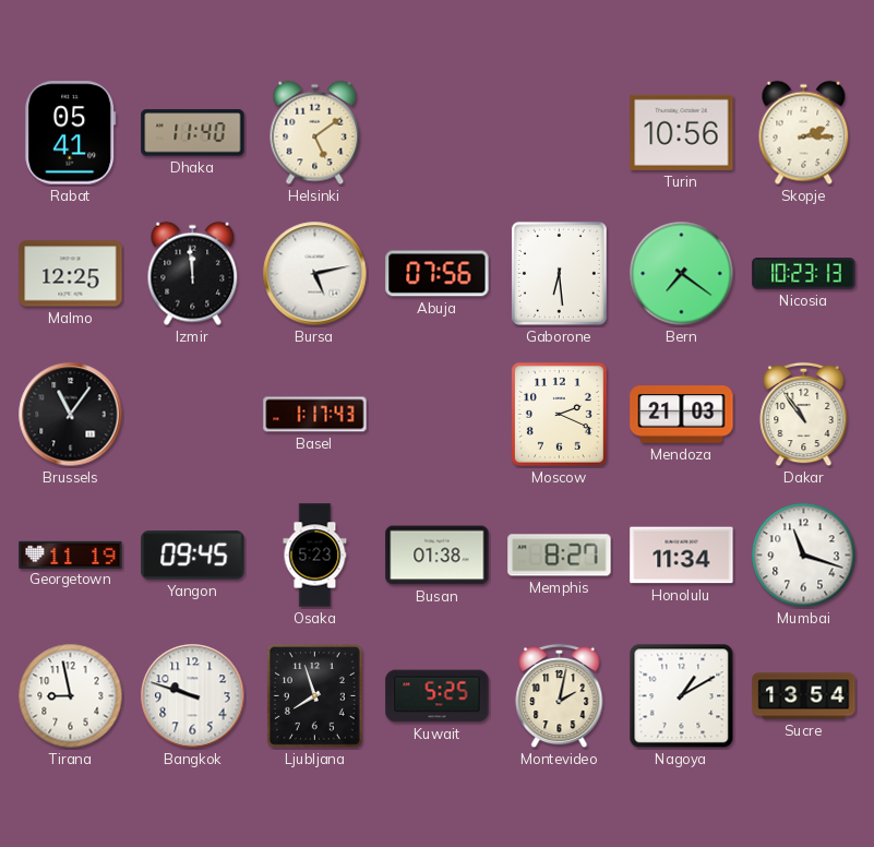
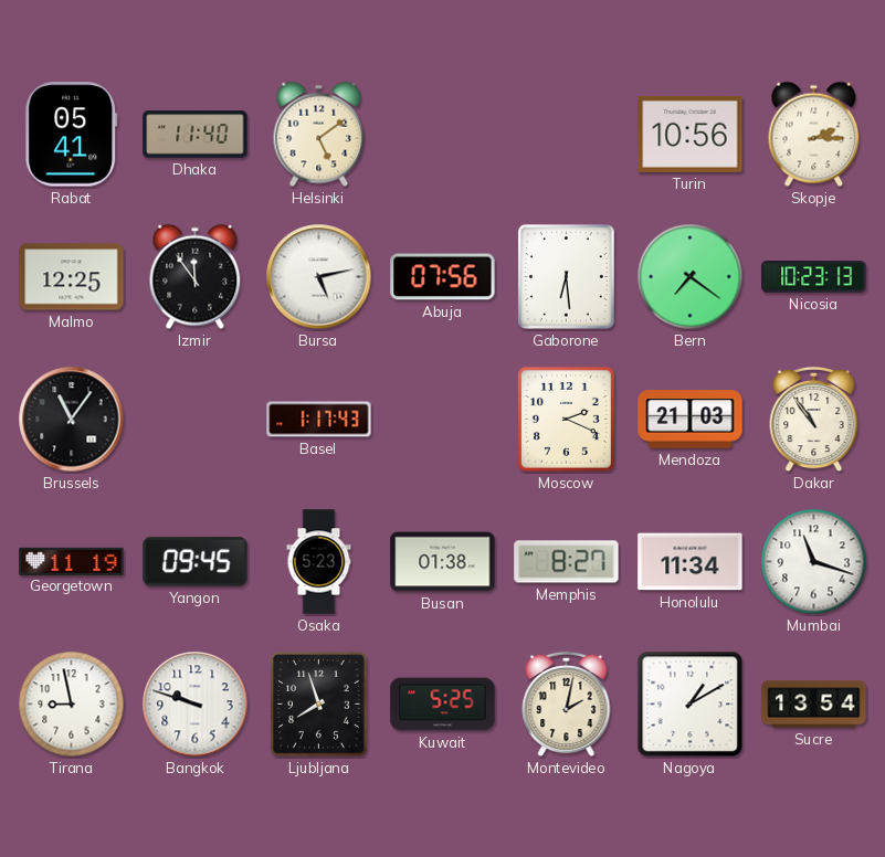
Izmir: 11:59 -> 11:54 (196, 277)
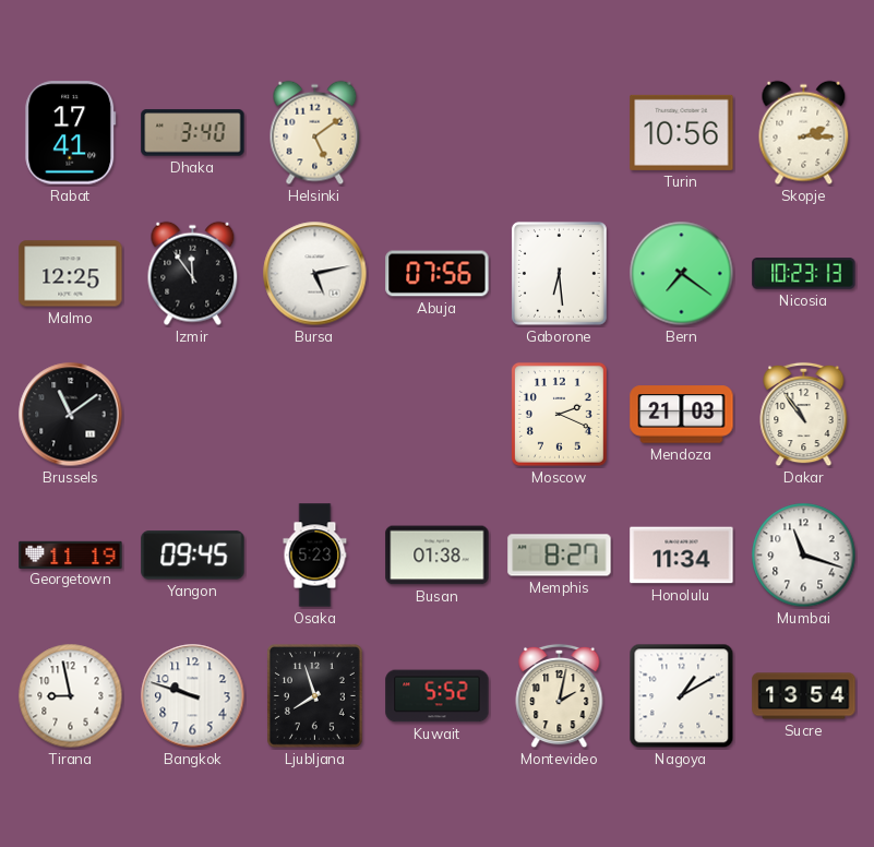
Rabat: 05:41 -> 17:41 (71, 133)
Dhaka: 11:40 -> 3:40 (193, 133)
Brussels: 11:06 -> 11:09 (71, 415)
Basel: 1:17 -> none (319, 420)
Kuwait: 5:25 -> 5:52 (438, 696)
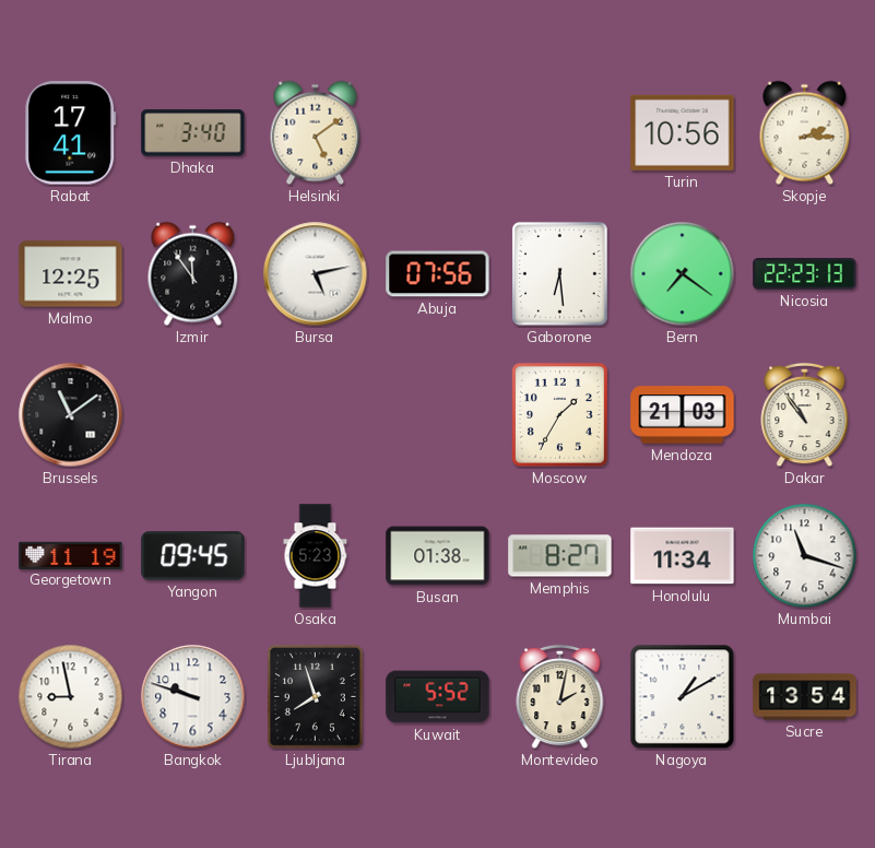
Nicosia: 10:23 -> 22:23 (805, 274)
Moscow: 2:19 -> 1:35 (559, 414)
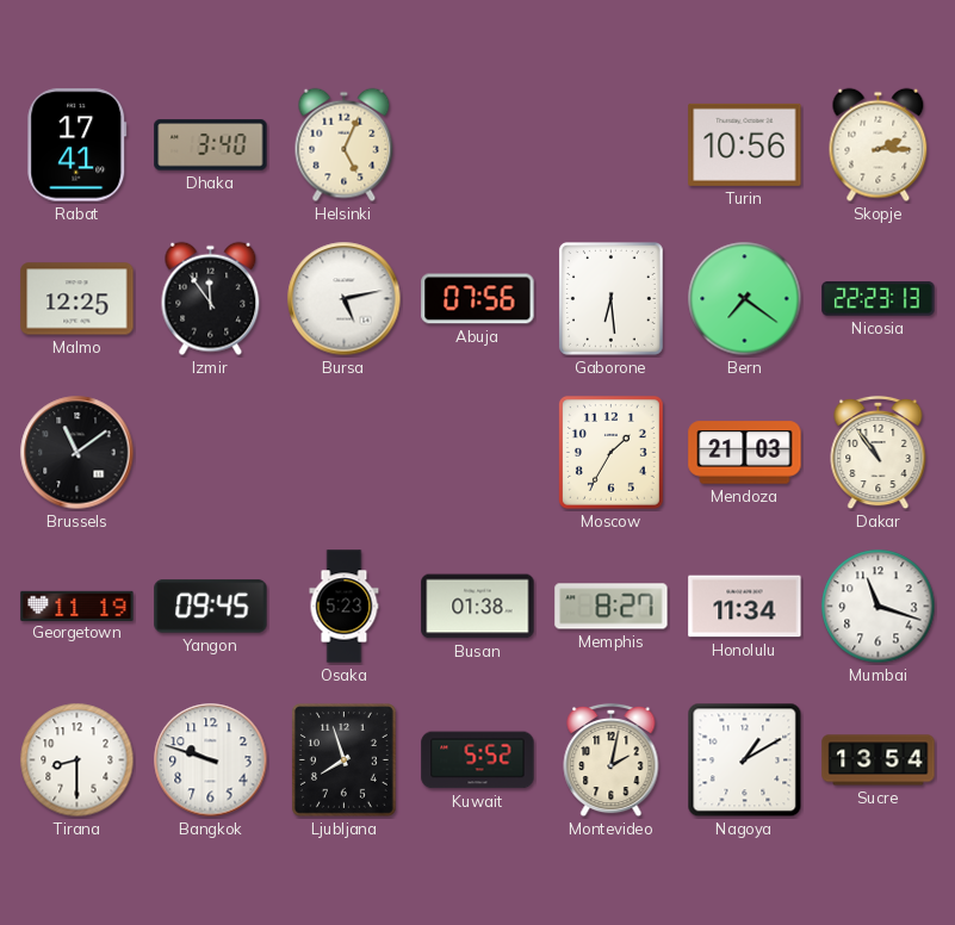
Helsinki: 5:09 -> 5:04 (345, 145)
Tirana: 8:58 -> 8:30 (77, 761)
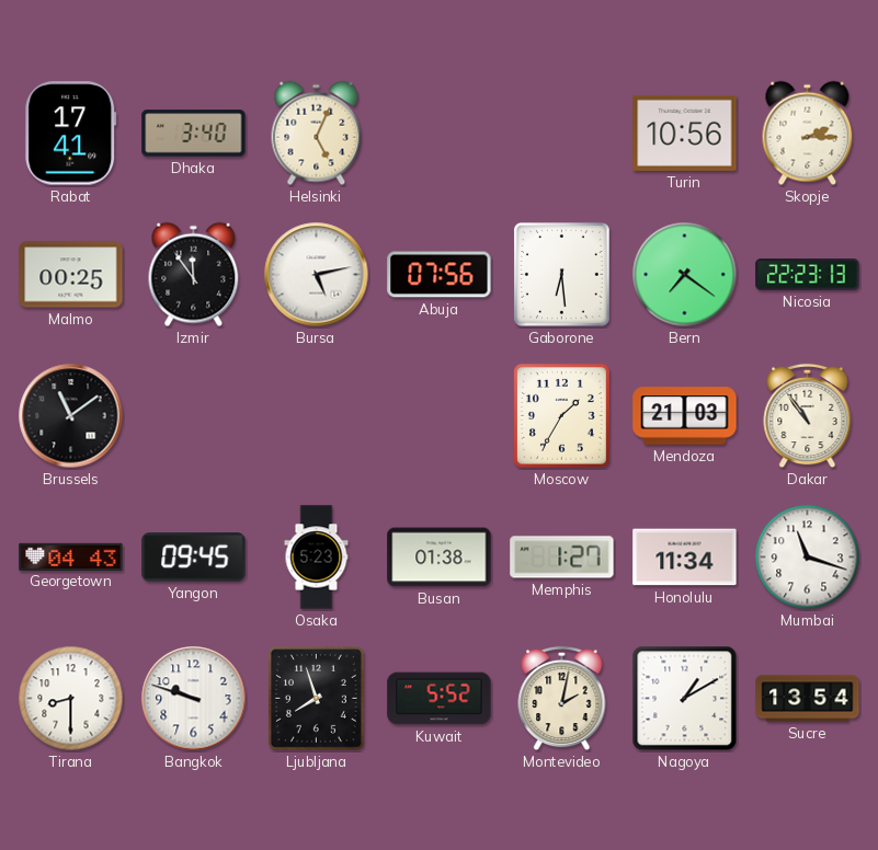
Malmo: 12:25 -> 00:25 (71, 275)
Georgetown: 11:19 -> 04:43 (71, 556)
Memphis: 8:27 -> 1:27 (562, 558)
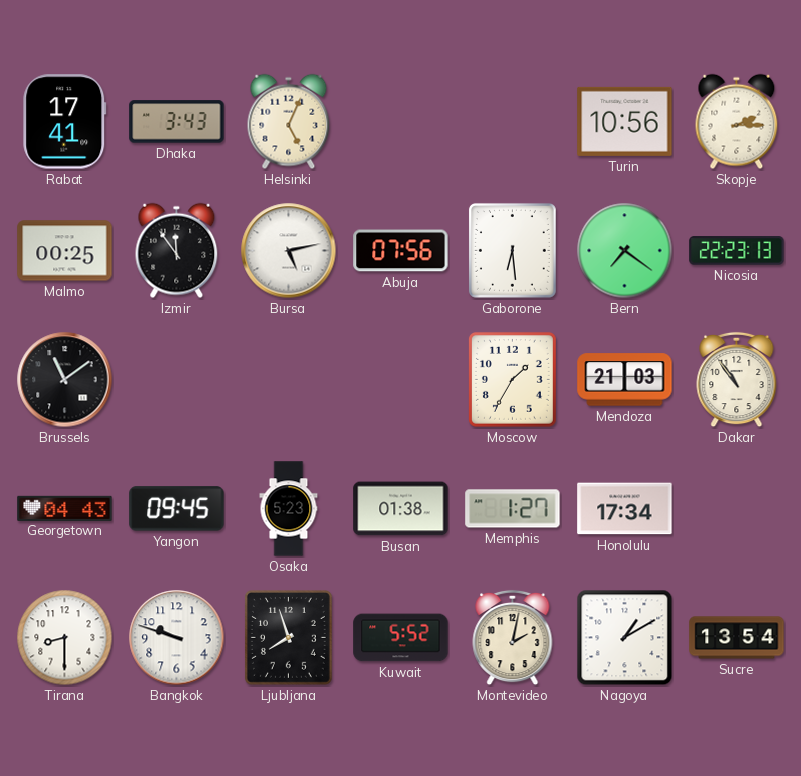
Dhaka: 3:40 -> 3:43 (177, 122)
Honolulu: 11:34 -> 17:34 (625, 509)
Mumbai: 11:18 -> none (808, 558)
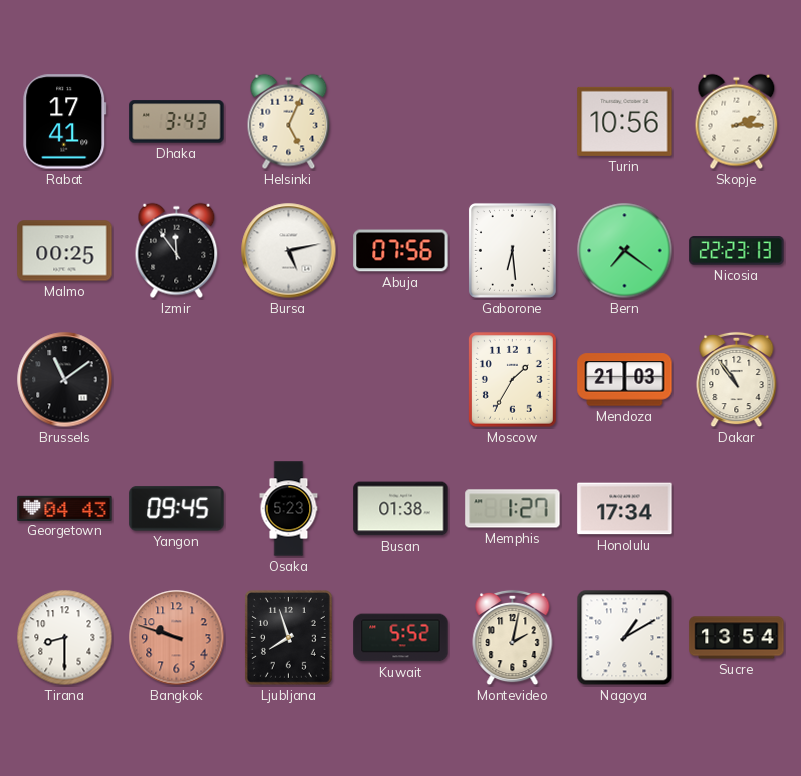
Bangkok dial: white -> salmon (177, 638)
